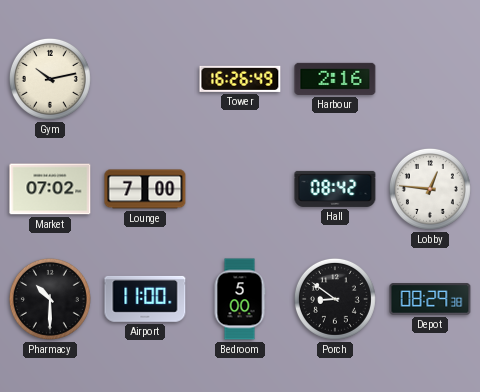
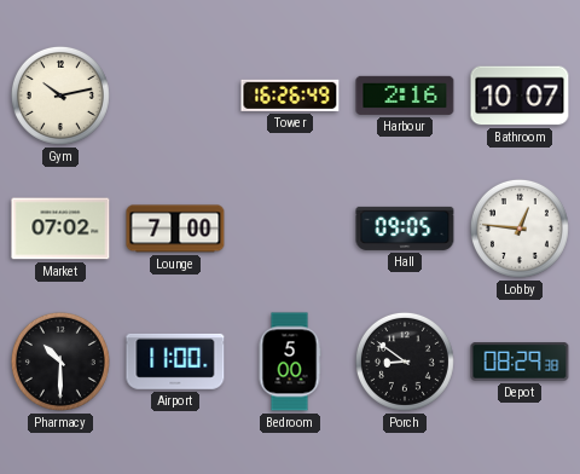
Bathroom: none -> 10:07 (520, 96)
Hall: 08:42 -> 09:05 (405, 229)
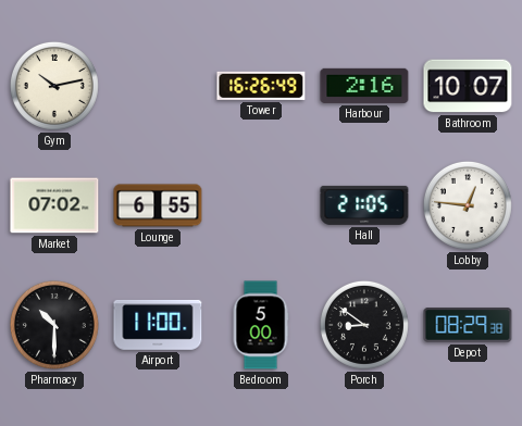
Lounge: 7:00 -> 6:55 (158, 205)
Hall: 09:05 -> 21:05 (364, 205)
